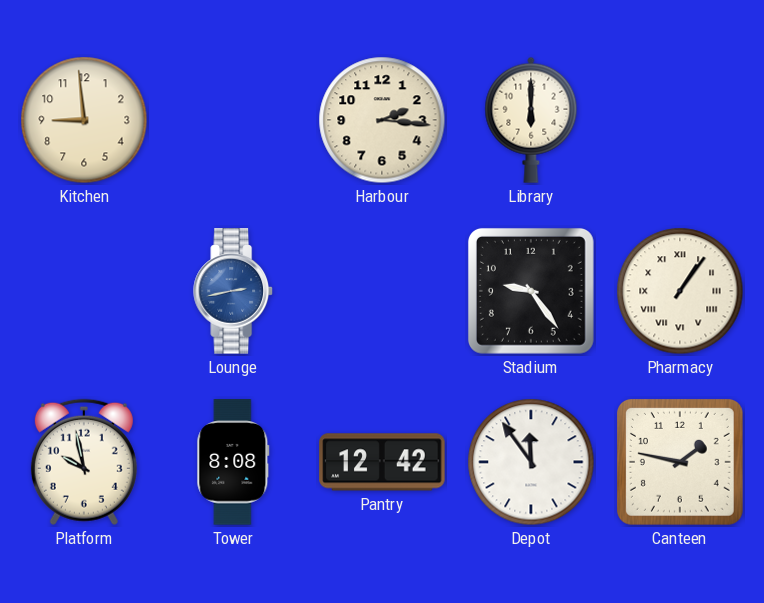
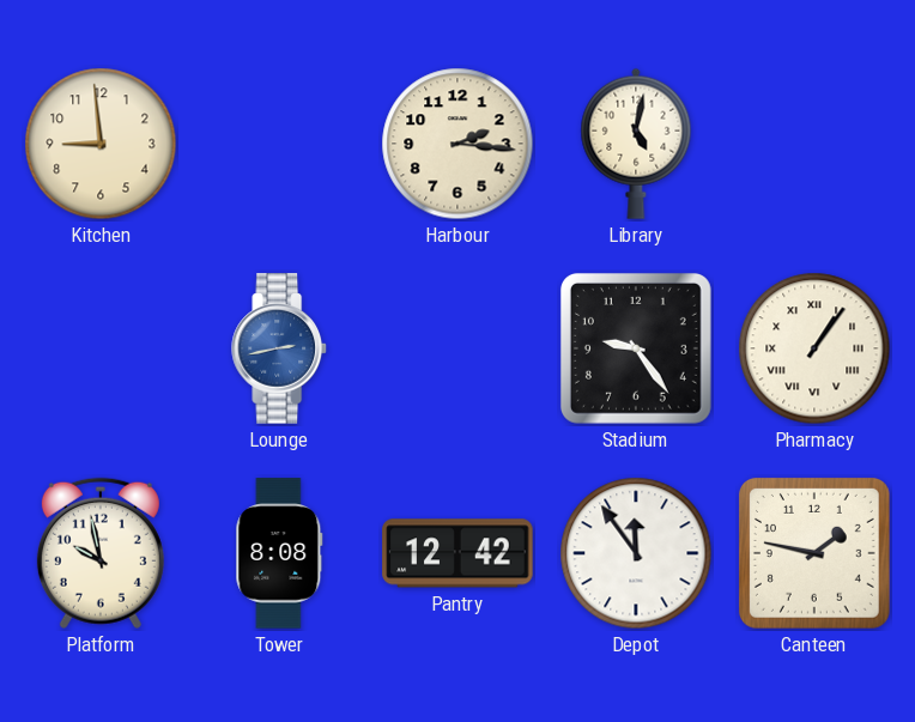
Library: 6:00 -> 5:02 (636, 144)
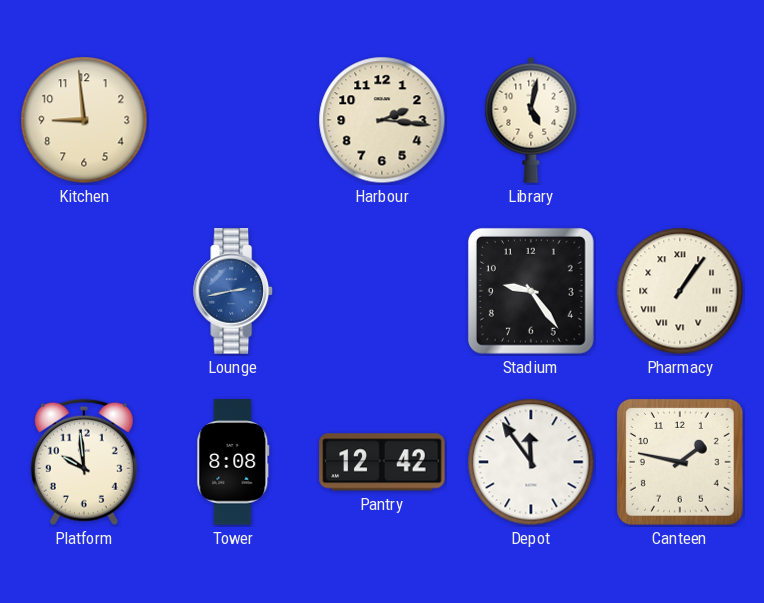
Platform: 9:58 -> 9:59 (84, 462)
